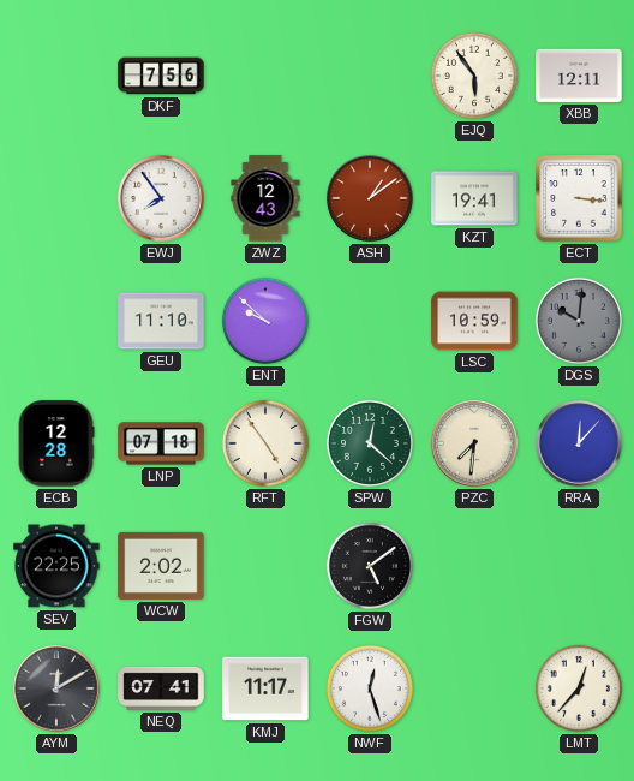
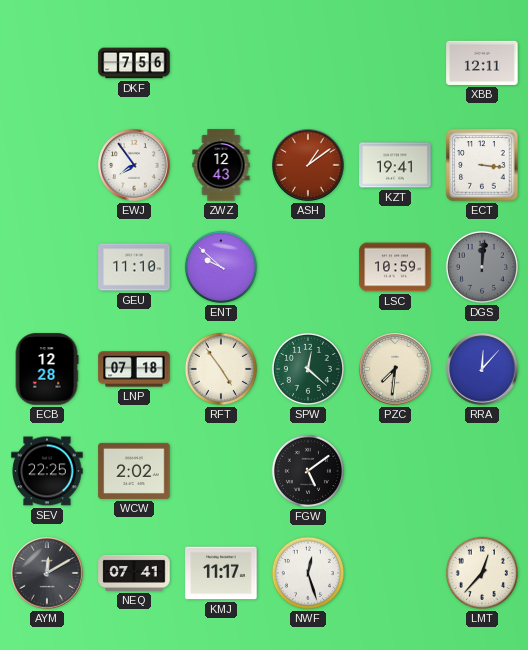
EJQ: 5:54 -> none (474, 76)
DGS: 10:01 -> 12:01 (482, 267)
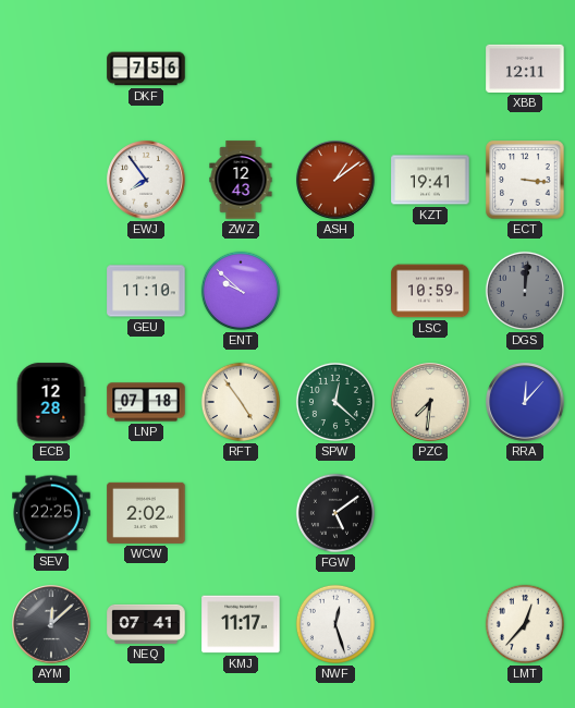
AYM: 12:10 -> 12:08 (51, 624)
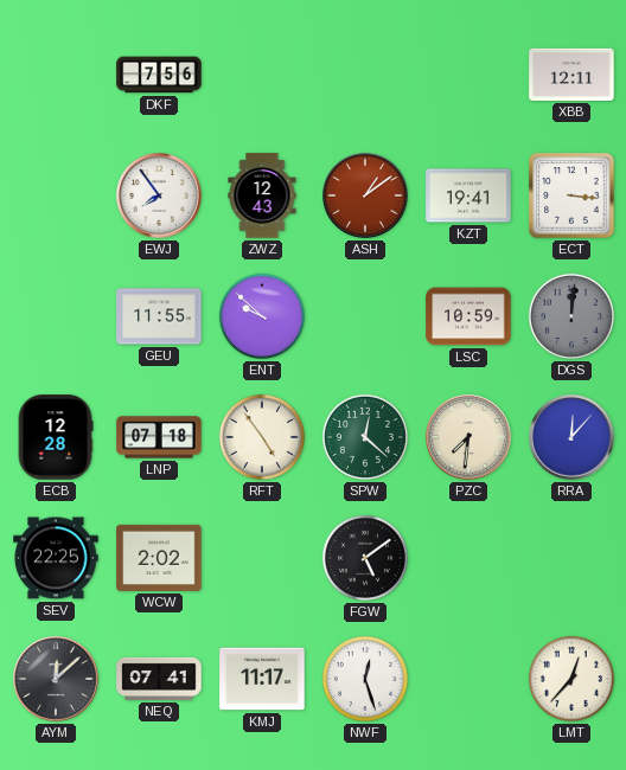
GEU: 11:10 -> 11:55 (159, 316)
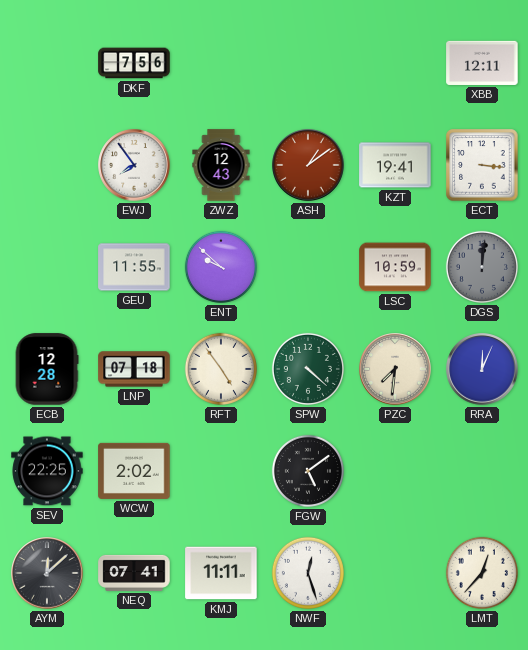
SPW: 12:22 -> 4:22 (308, 369)
RRA: 12:07 -> 12:04 (482, 369)
KMJ: 11:17 -> 11:11 (221, 573)
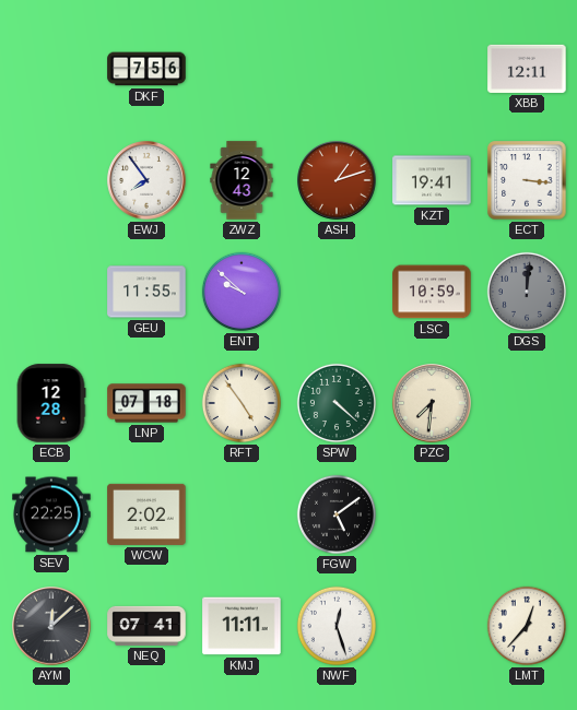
ASH: 1:09 -> 1:12 (337, 180)
RRA: 12:04 -> none (482, 369)
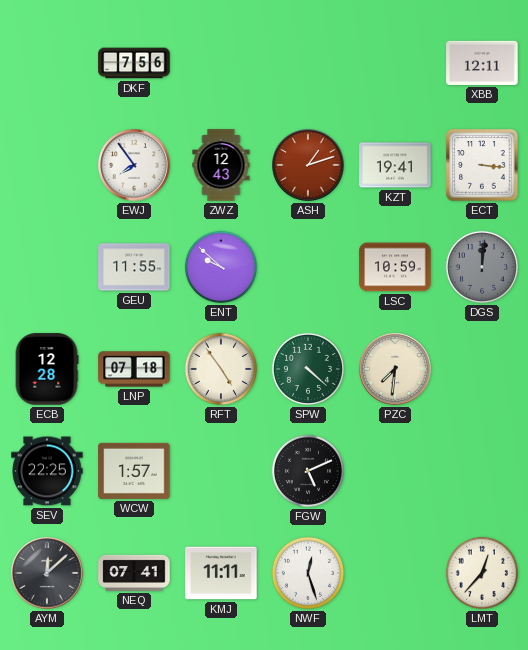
WCW: 2:02 -> 1:57 (134, 471)
FGW: 5:09 -> 5:11 (308, 471)
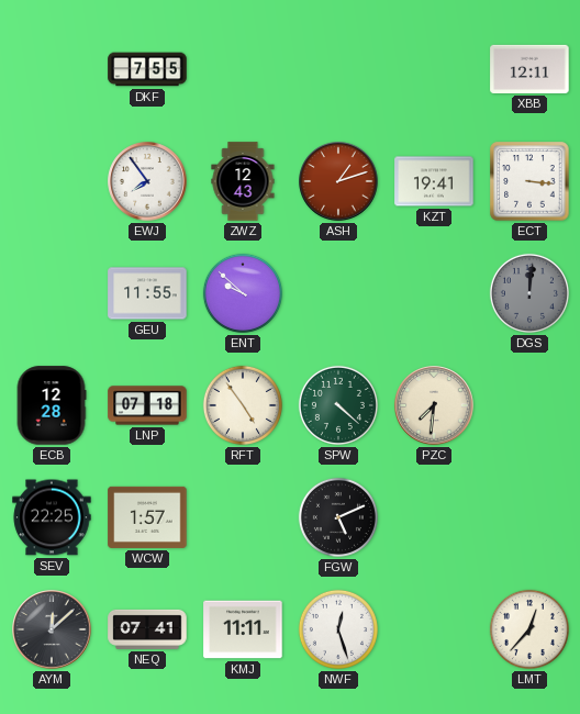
DKF: 7:56 -> 7:55 (147, 69)
LSC: 10:59 -> none (395, 267)
